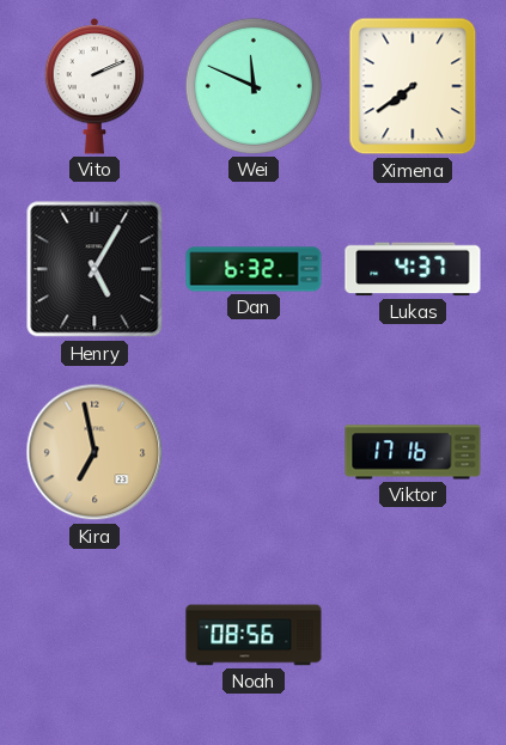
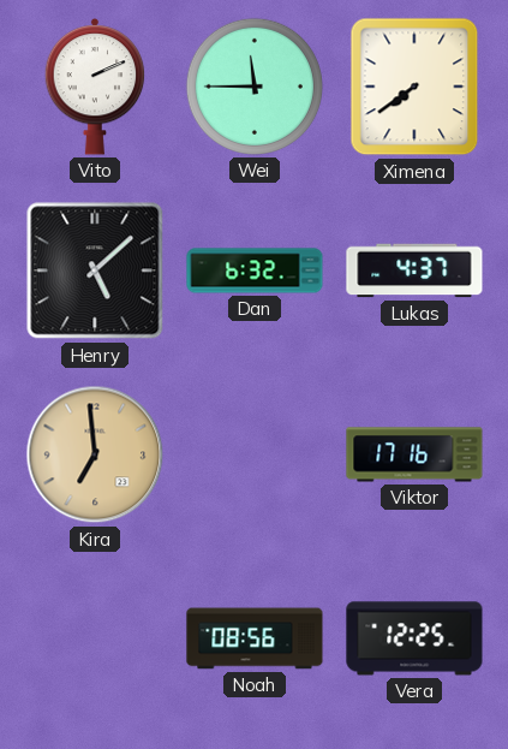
Wei: 11:49 -> 11:45 (255, 87)
Henry: 5:05 -> 5:08 (95, 271)
Kira: 6:58 -> 6:59 (95, 454)
Vera: none -> 12:25 (414, 638)
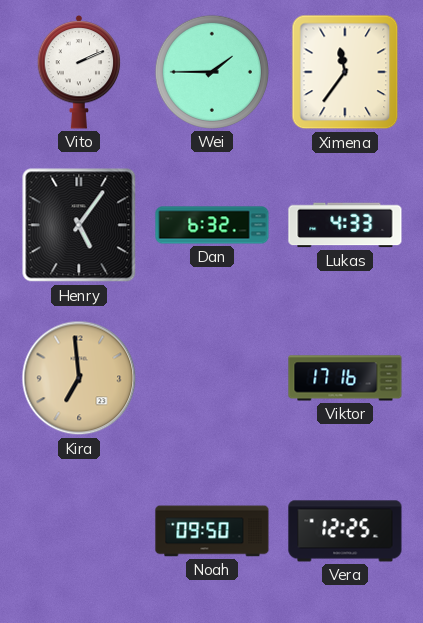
Wei: 11:45 -> 1:45 (212, 72)
Ximena: 7:39 -> 11:36 (345, 72)
Henry: 5:08 -> 5:06 (79, 225)
Lukas: 4:37 -> 4:33 (345, 225)
Noah: 08:56 -> 09:50 (212, 531)
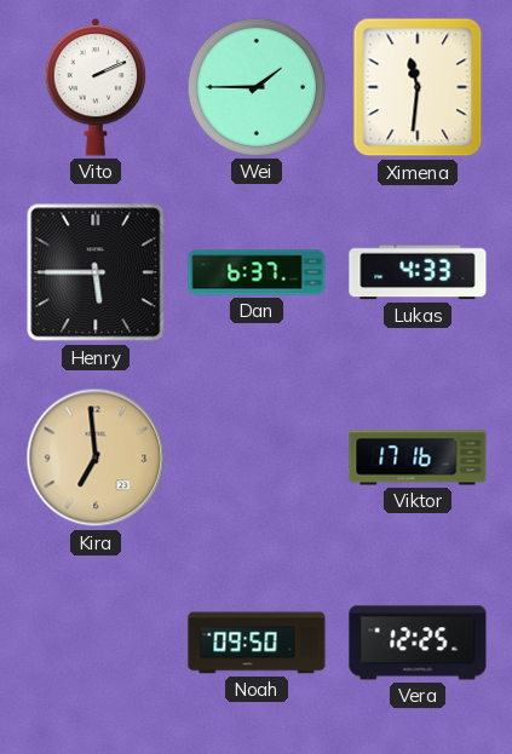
Ximena: 11:36 -> 11:31 (418, 87)
Henry: 5:06 -> 5:45 (96, 272)
Dan: 6:32 -> 6:37 (257, 272)
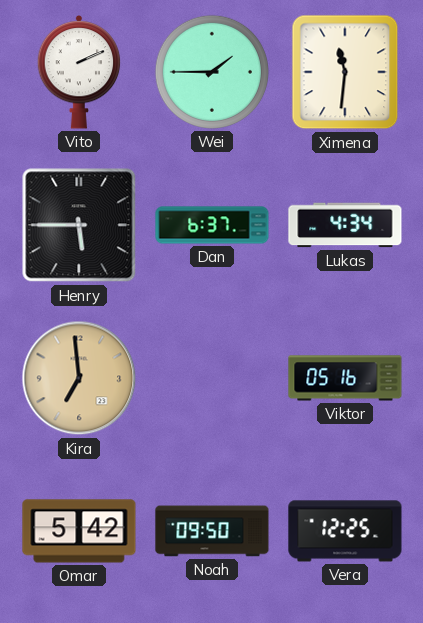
Lukas: 4:33 -> 4:34 (345, 225)
Viktor: 17:16 -> 05:16 (345, 378)
Omar: none -> 5:42 (79, 531)
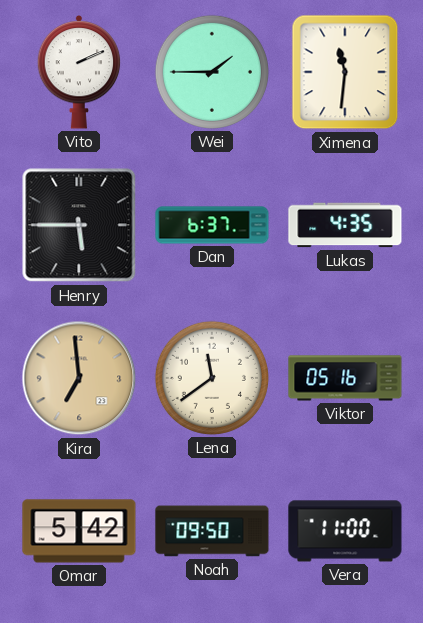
Lukas: 4:34 -> 4:35 (345, 225)
Lena: none -> 11:39 (212, 378)
Vera: 12:25 -> 11:00 (345, 531)
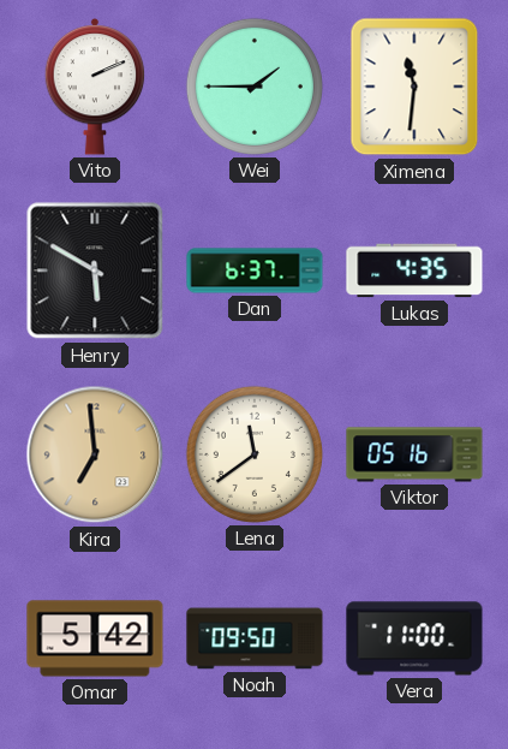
Henry: 5:45 -> 5:50 (95, 271)
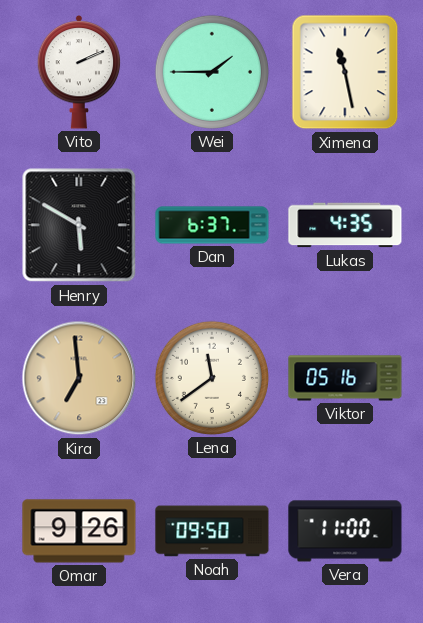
Ximena: 11:31 -> 11:28 (345, 72)
Omar: 5:42 -> 9:26 (79, 531)
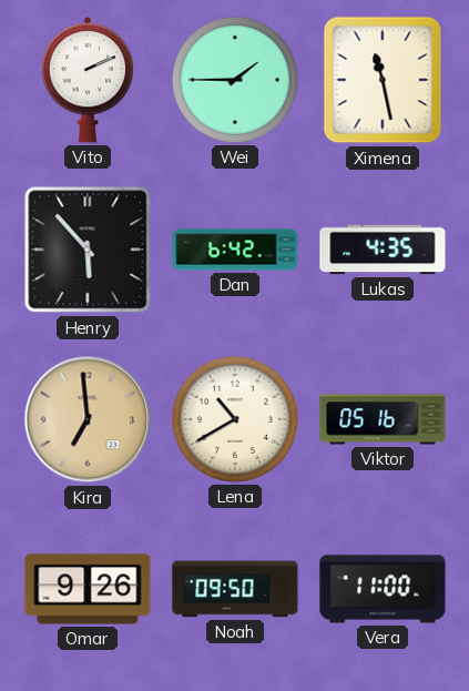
Henry: 5:50 -> 5:53 (88, 250)
Dan: 6:37 -> 6:42 (235, 250)
Lena: 11:39 -> 10:40 (235, 419)
